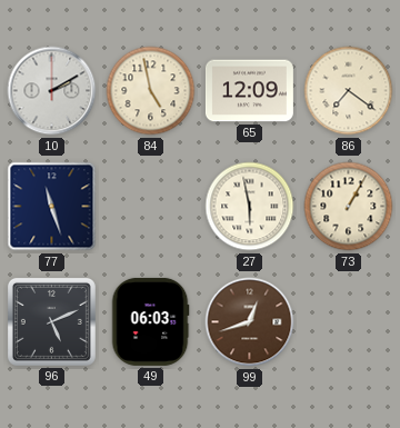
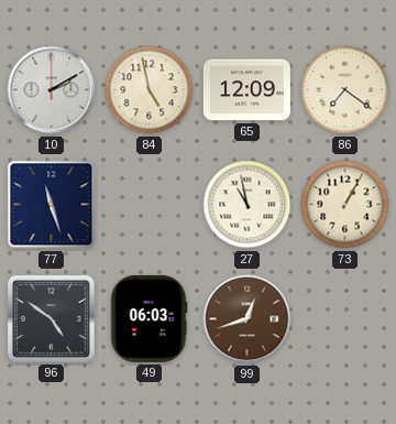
27: 5:58 -> 10:58 (248, 205)
96: 5:11 -> 4:51 (51, 318)
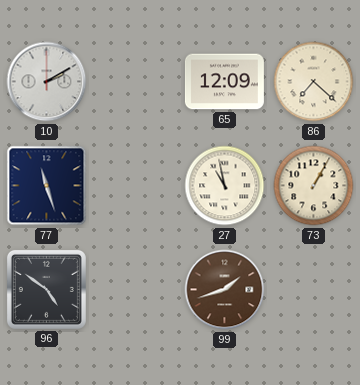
84: 4:58 -> none (150, 90)
86: 7:21 -> 7:22 (314, 82)
49: 06:03 -> none (148, 318)
99: 12:42 -> 1:42 (225, 290)
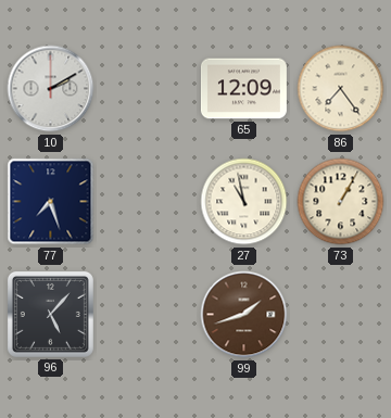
86: 7:22 -> 7:24 (341, 89)
77: 11:27 -> 7:27 (51, 202)
96: 4:51 -> 5:07 (50, 314)
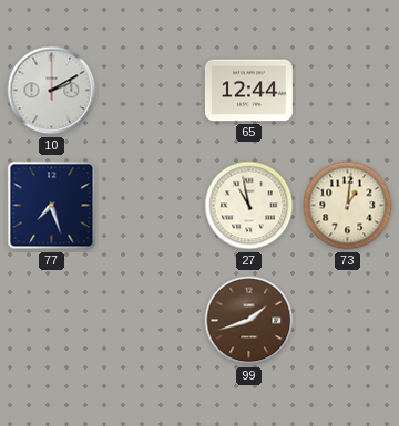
65: 12:09 -> 12:44 (248, 91)
86: 7:24 -> none (341, 89)
73: 1:05 -> 1:01 (348, 206)
96: 5:07 -> none (50, 314)
